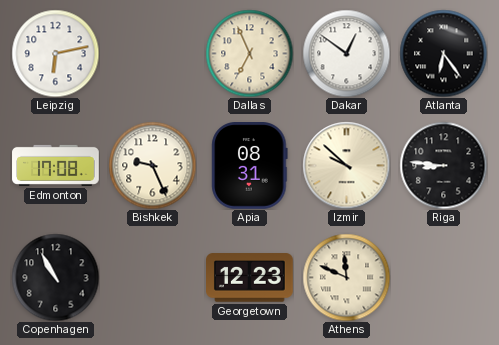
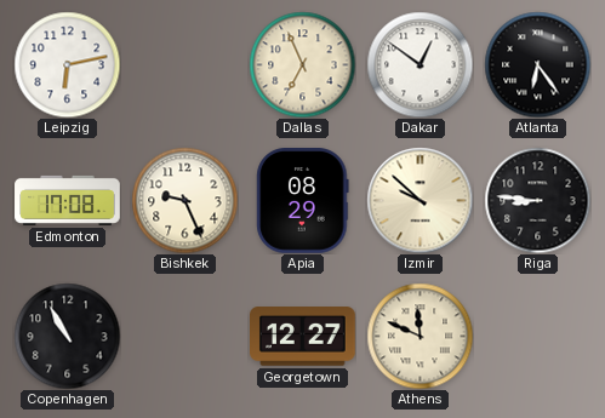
Apia: 08:31 -> 08:29 (303, 201)
Georgetown: 12:23 -> 12:27 (303, 337)
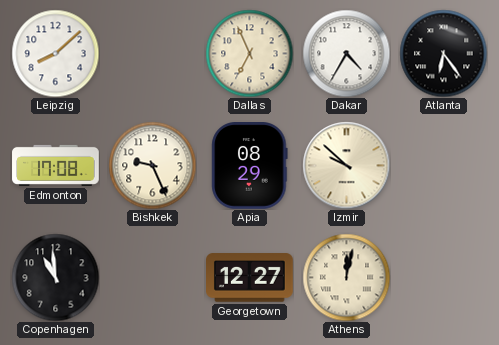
Leipzig: 6:13 -> 8:08 (55, 53)
Dakar: 12:51 -> 4:35 (346, 53)
Riga: 8:46 -> none (537, 200)
Copenhagen: 10:55 -> 10:59 (55, 277)
Athens: 11:49 -> 12:02 (346, 277)
